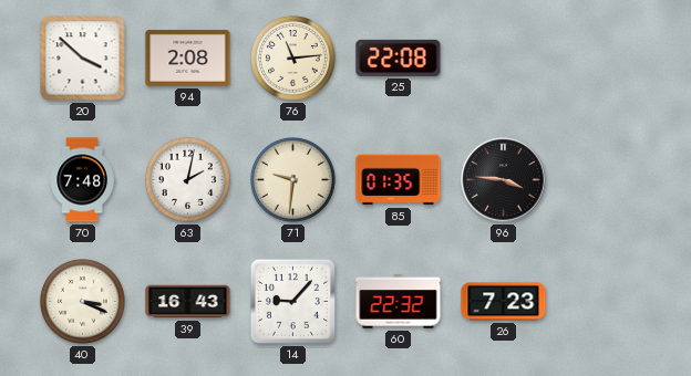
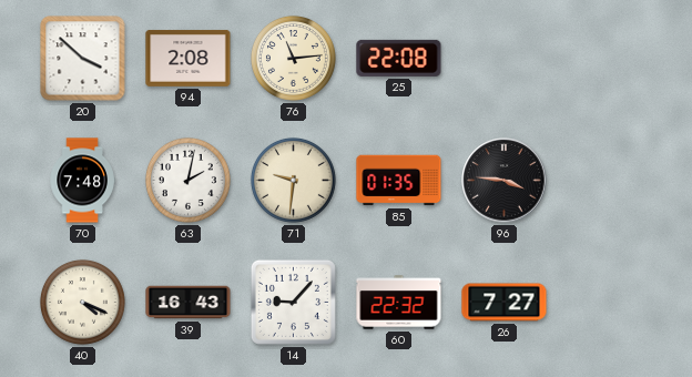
40: 3:19 -> 4:19 (82, 302)
26: 7:23 -> 7:27 (505, 303)
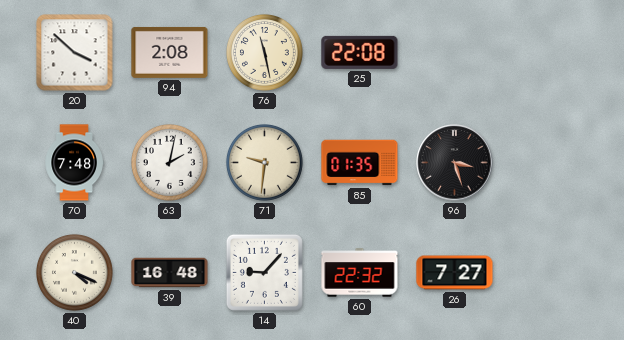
76: 11:14 -> 11:28 (264, 52)
96: 3:46 -> 3:27 (455, 163)
39: 16:43 -> 16:48 (170, 273)
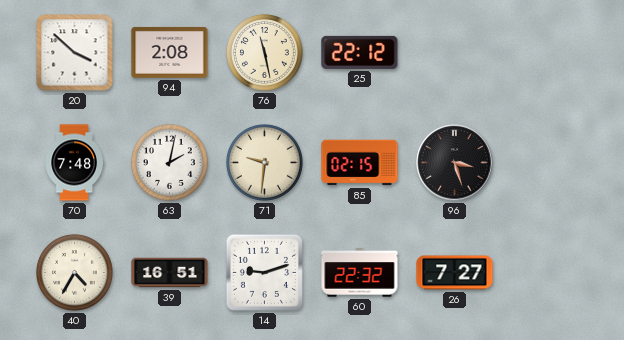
25: 22:08 -> 22:12 (360, 52)
85: 01:35 -> 02:15 (360, 163)
40: 4:19 -> 4:35 (74, 272)
39: 16:48 -> 16:51 (170, 273)
14: 9:07 -> 9:12 (264, 272)
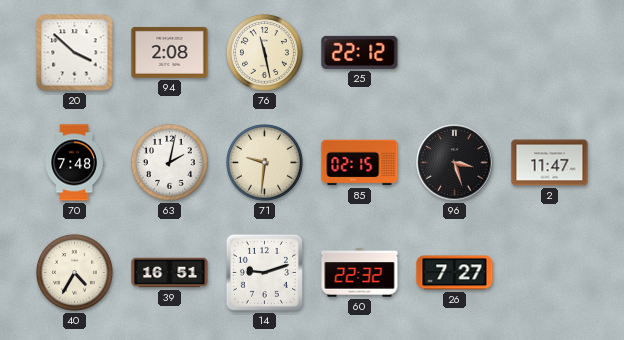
2: none -> 11:47 (550, 163)
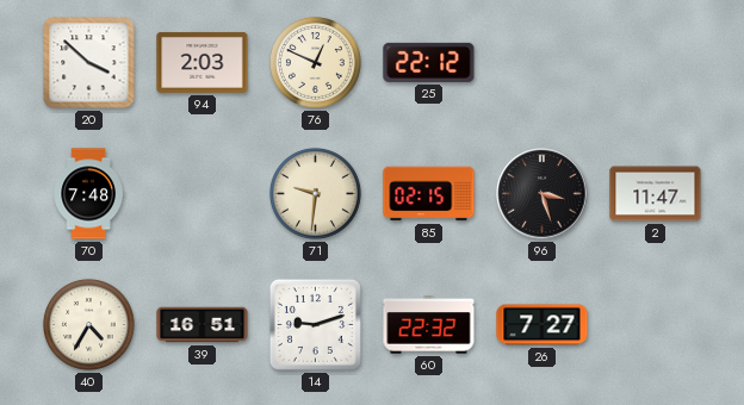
94: 2:08 -> 2:03 (203, 62)
76: 11:28 -> 12:49 (315, 62)
63: 2:02 -> none (169, 162)
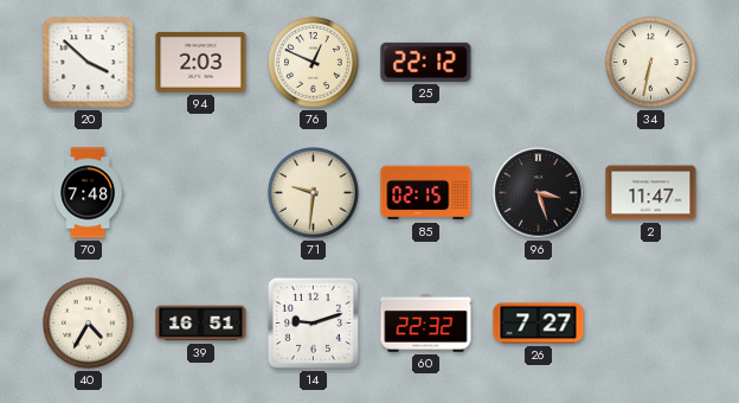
34: none -> 6:32 (650, 62)
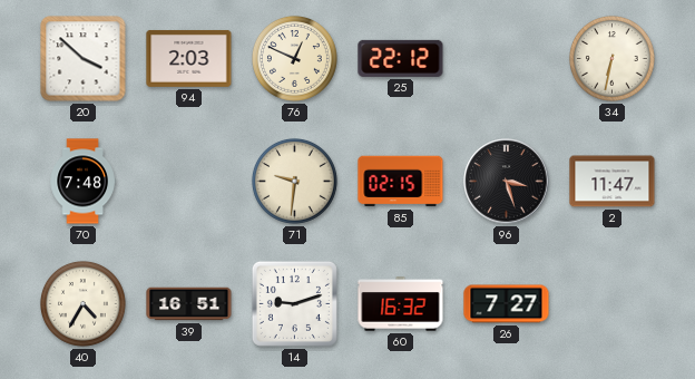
60: 22:32 -> 16:32 (401, 304)
